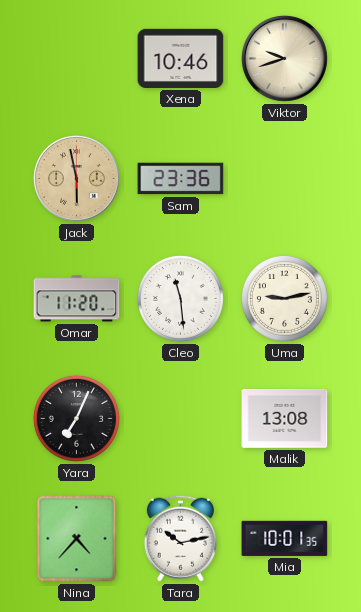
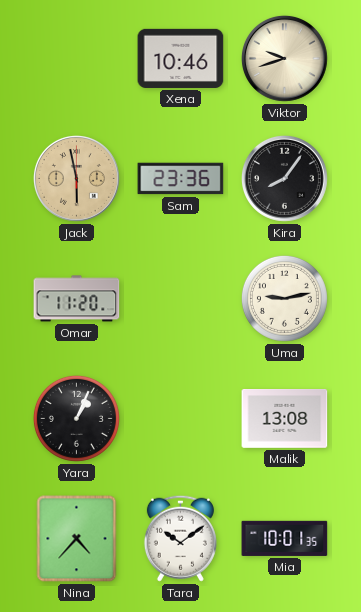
Kira: none -> 8:06 (284, 178)
Cleo: 11:29 -> none (180, 298)
Yara: 7:04 -> 1:04 (76, 418)
Tara: 10:13 -> 10:09 (180, 538)
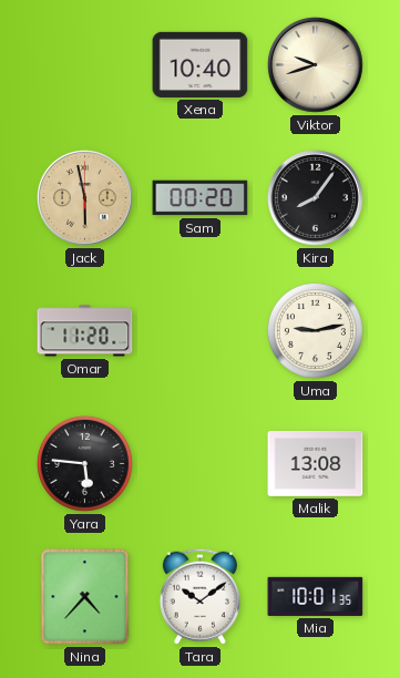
Xena: 10:46 -> 10:40 (201, 64)
Sam: 23:36 -> 00:20 (201, 198)
Yara: 1:04 -> 5:46 (84, 463)
